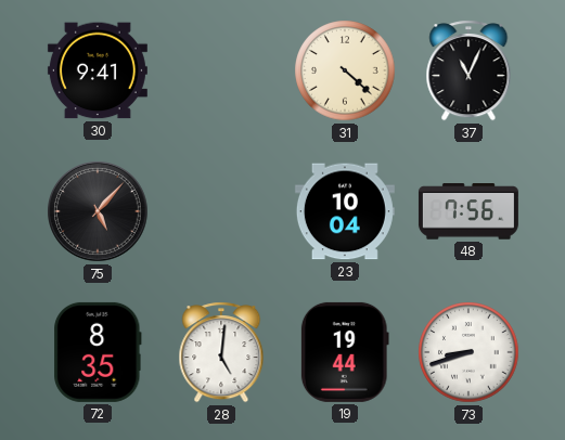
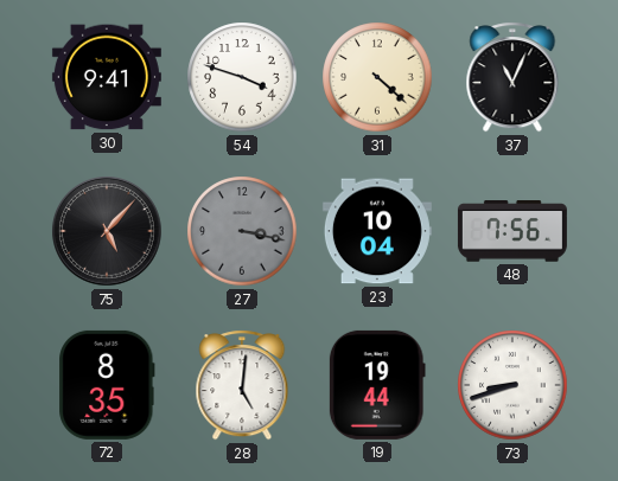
54: none -> 3:48 (242, 77)
27: none -> 3:17 (242, 231)
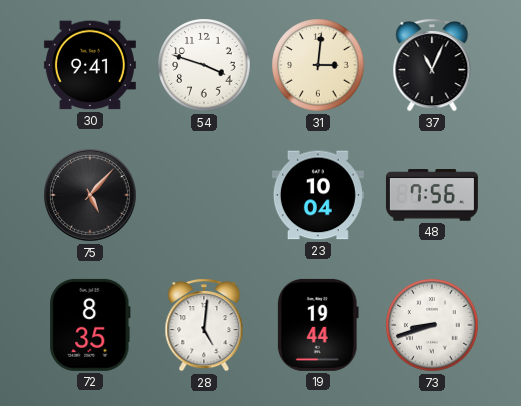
31: 4:22 -> 3:01 (318, 65)
27: 3:17 -> none (242, 231)
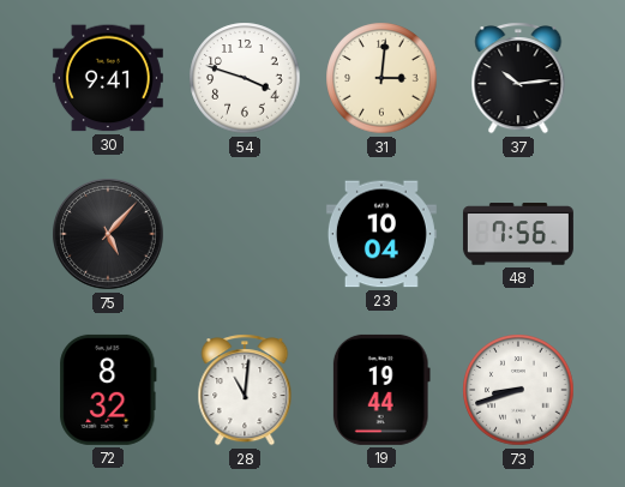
37: 11:04 -> 10:14 (518, 78)
72: 8:35 -> 8:32 (108, 390)
28: 5:01 -> 11:01 (245, 390)
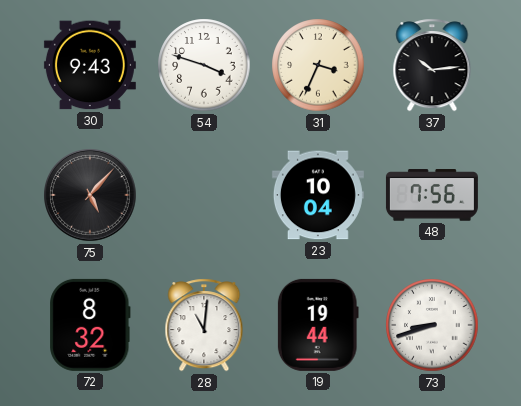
30: 9:41 -> 9:43 (90, 65)
31: 3:01 -> 3:34 (318, 65)
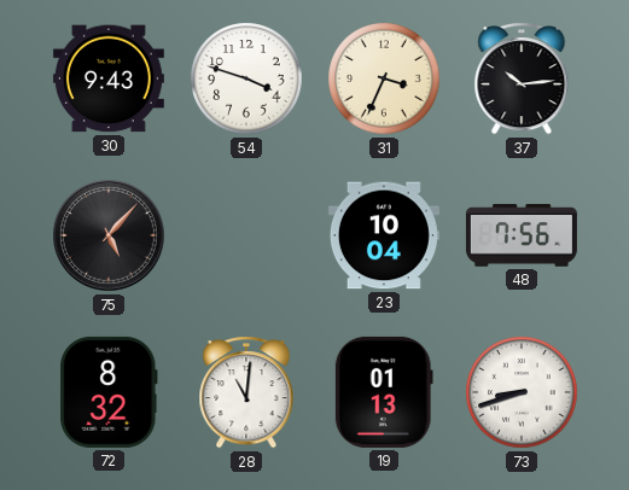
19: 19:44 -> 01:13 (384, 392)
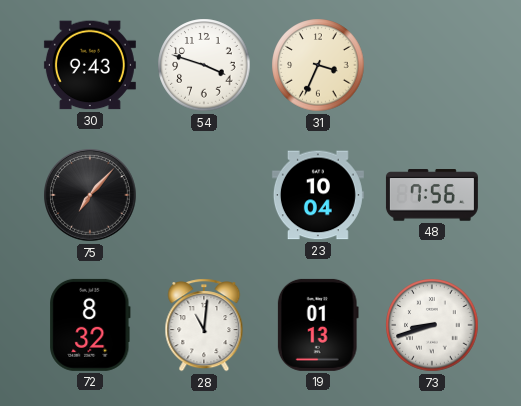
37: 10:14 -> none (522, 78)
75: 5:07 -> 7:07 (90, 195)
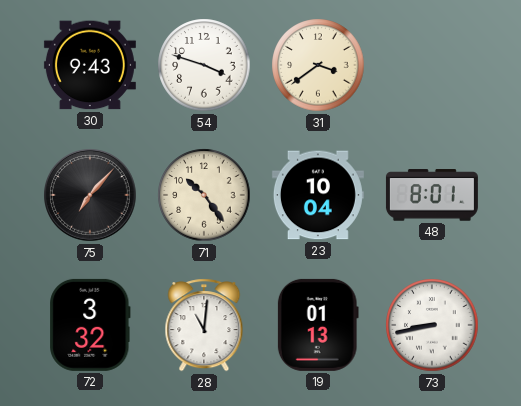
31: 3:34 -> 3:39 (318, 65)
71: none -> 10:24 (204, 195)
48: 7:56 -> 8:01 (432, 195)
72: 8:32 -> 3:32 (90, 325)
73: 8:42 -> 8:43 (432, 325)
